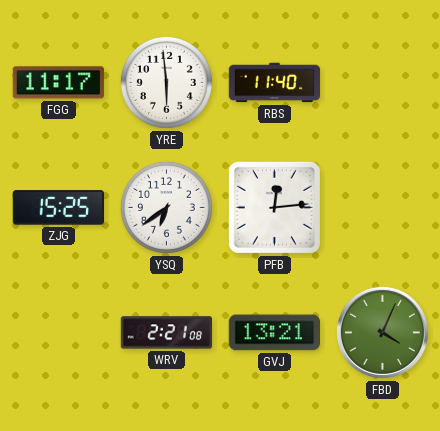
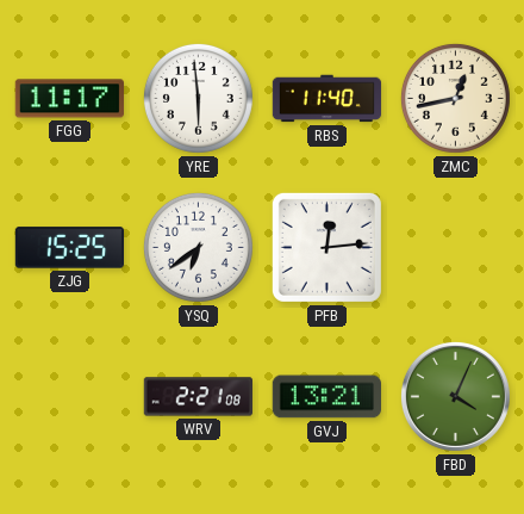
ZMC: none -> 12:43 (455, 98)
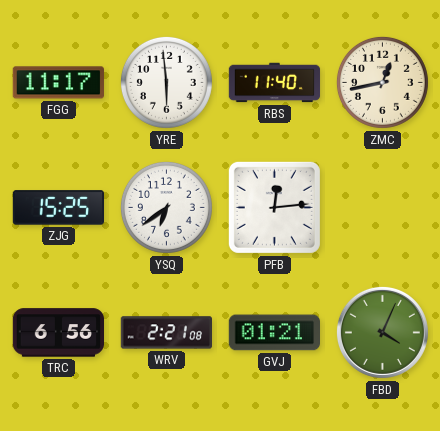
TRC: none -> 6:56 (59, 333)
GVJ: 13:21 -> 01:21 (274, 333)
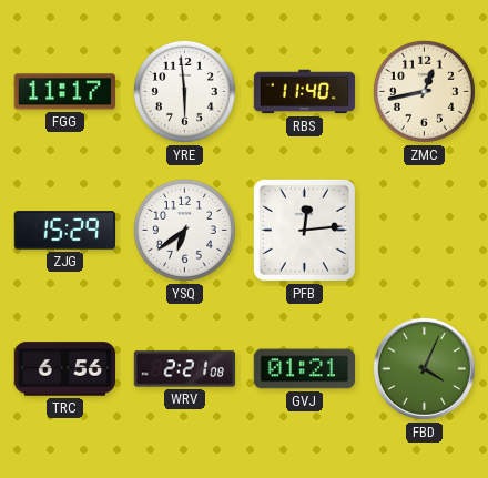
ZJG: 15:25 -> 15:29 (64, 231)
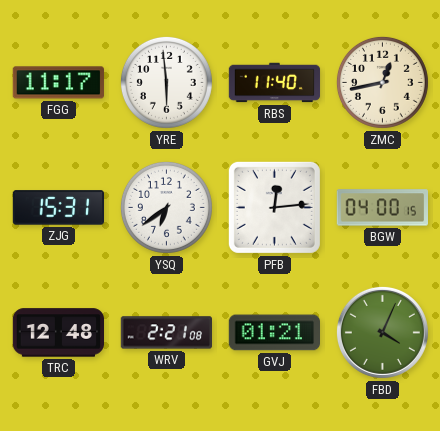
ZJG: 15:29 -> 15:31 (58, 208)
BGW: none -> 04:00 (382, 208)
TRC: 6:56 -> 12:48 (59, 333)
